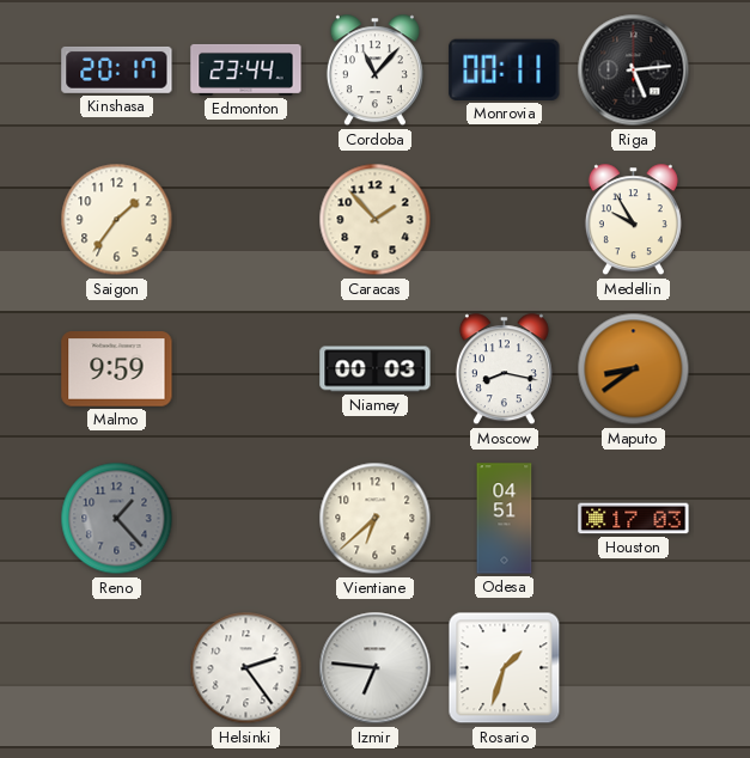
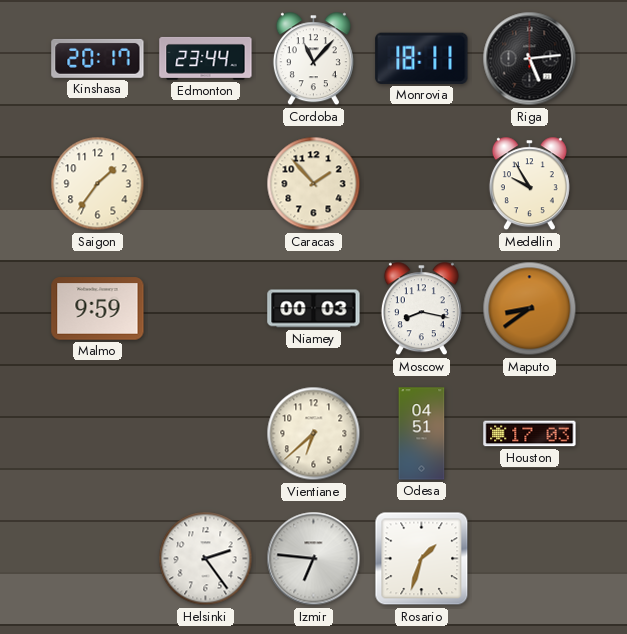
Monrovia: 00:11 -> 18:11 (422, 58)
Reno: 1:23 -> none (117, 519)
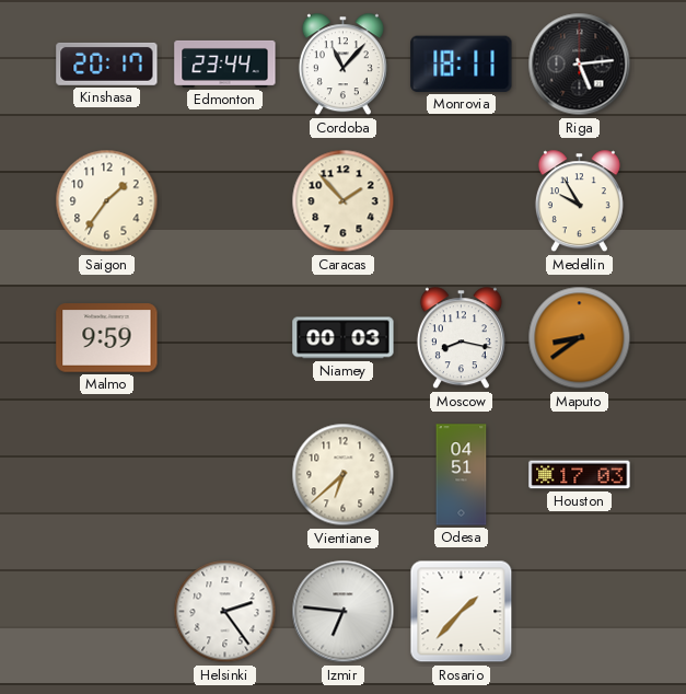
Rosario: 1:33 -> 1:37 (462, 612)
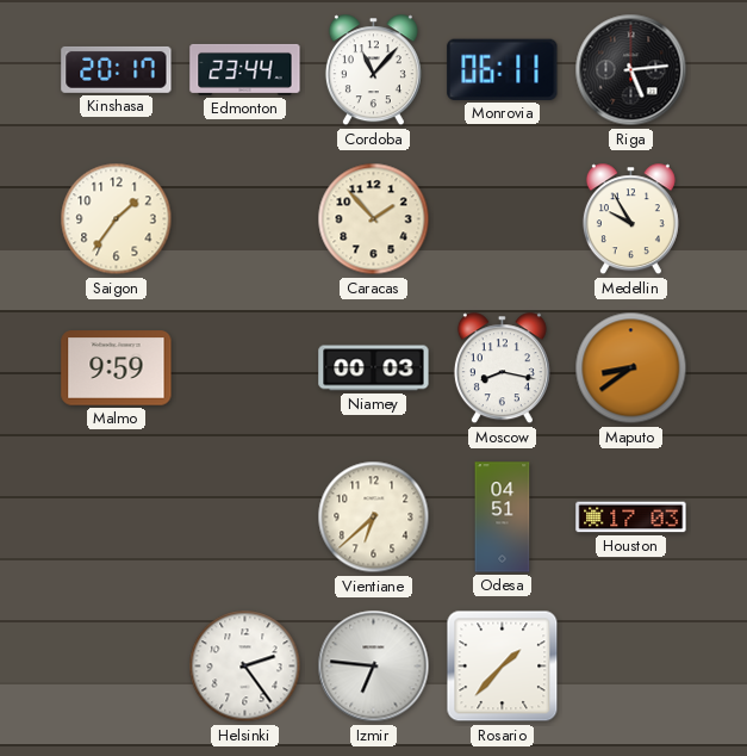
Monrovia: 18:11 -> 06:11 (503, 69)
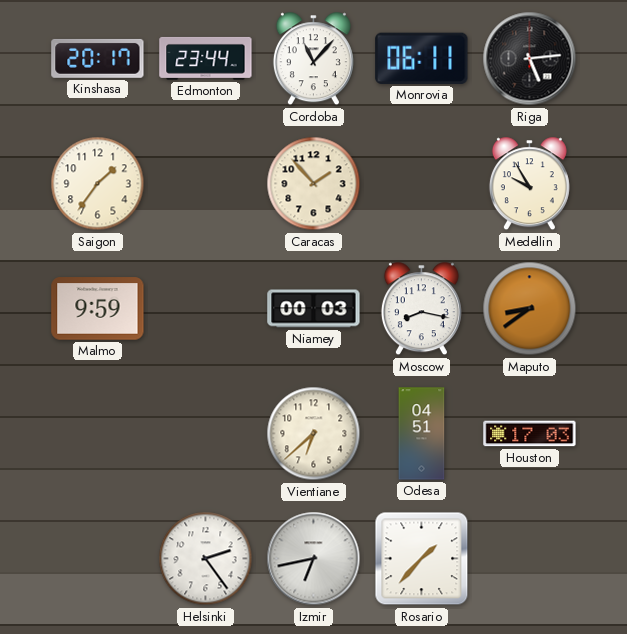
Izmir: 6:46 -> 6:43 (314, 559)
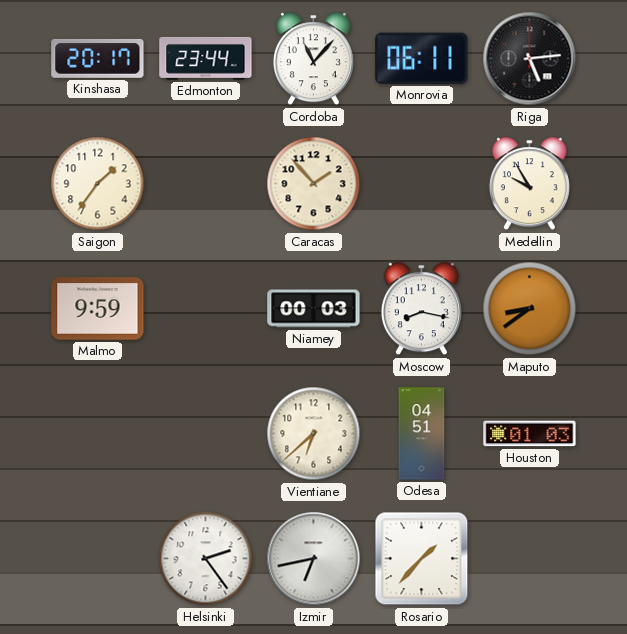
Houston: 17:03 -> 01:03 (530, 434)
